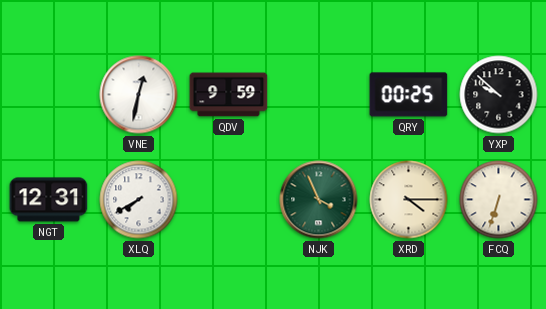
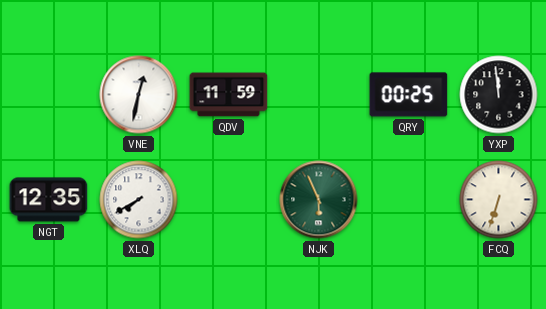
QDV: 9:59 -> 11:59 (229, 95)
YXP: 9:52 -> 11:59 (499, 95)
NGT: 12:31 -> 12:35 (49, 200)
NJK: 3:56 -> 5:56 (319, 200)
XRD: 4:15 -> none (409, 200)
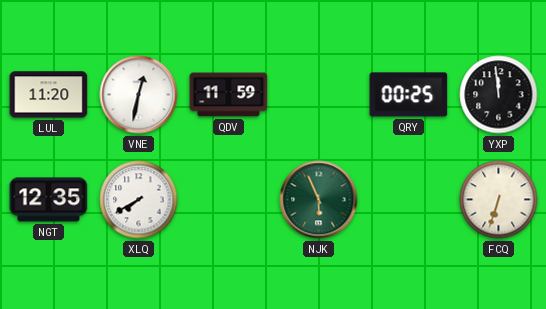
LUL: none -> 11:20 (49, 95)
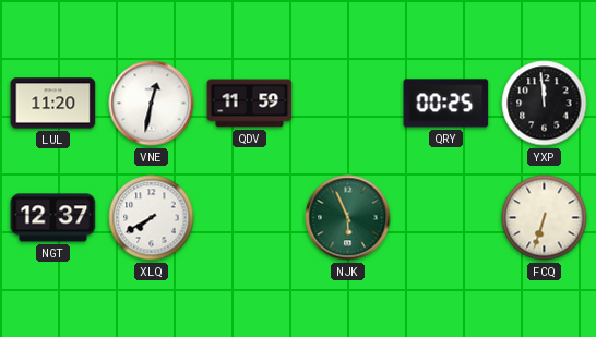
NGT: 12:35 -> 12:37 (53, 218)
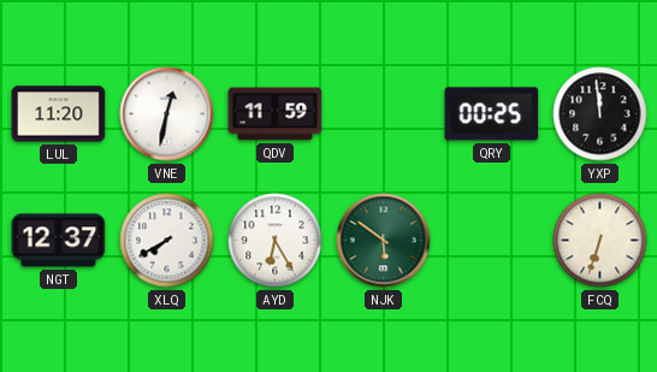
AYD: none -> 6:25 (276, 241)
NJK: 5:56 -> 5:51 (384, 241)
